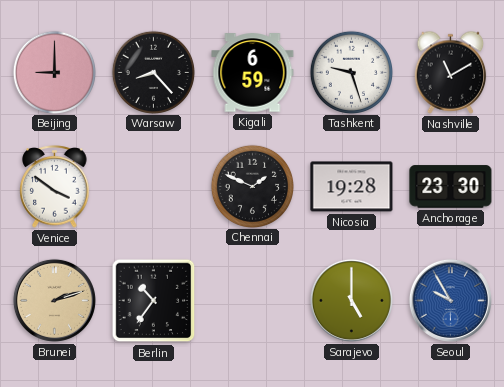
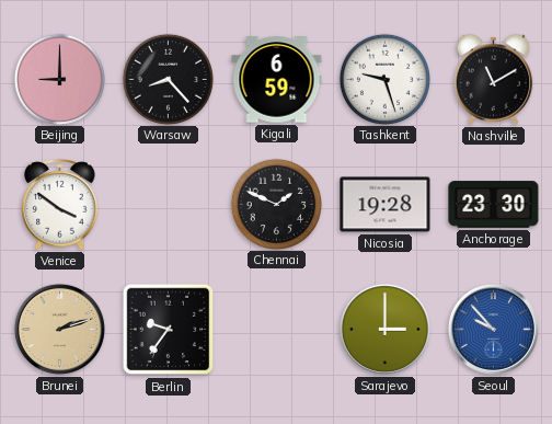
Berlin: 10:36 -> 9:36 (169, 330)
Sarajevo: 5:00 -> 3:00 (384, 329)
Seoul: 9:55 -> 9:53 (493, 329)
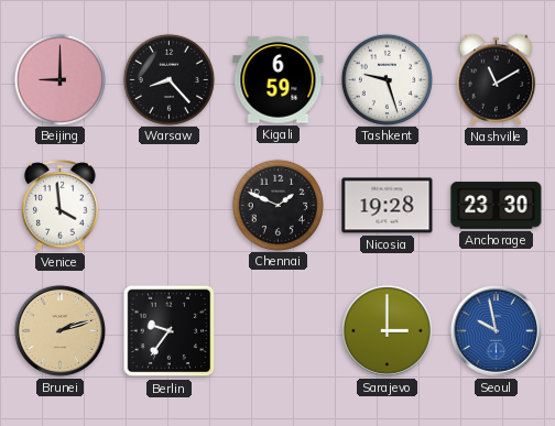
Venice: 3:51 -> 3:59 (61, 206)
Seoul: 9:53 -> 9:58 (496, 330)
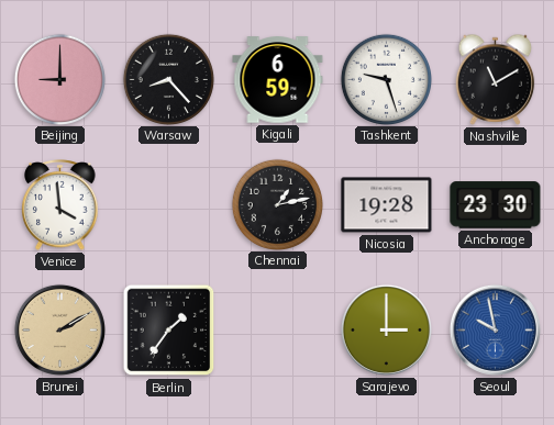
Chennai: 1:49 -> 1:13 (277, 204)
Brunei: 2:12 -> 2:10 (59, 329)
Berlin: 9:36 -> 1:36 (169, 331)
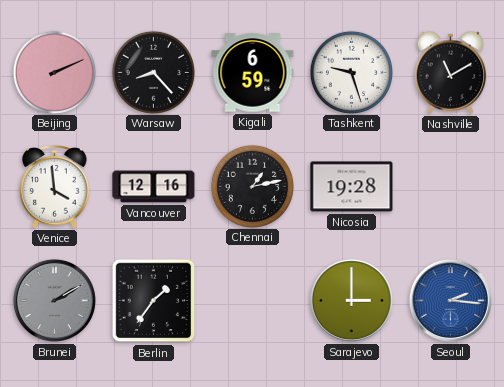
Beijing: 9:00 -> 2:11 (54, 72)
Vancouver: none -> 12:16 (154, 187)
Anchorage: 23:30 -> none (496, 205)
Brunei dial: champagne -> grey (54, 300)
Seoul: 9:58 -> 2:16 (450, 300)
